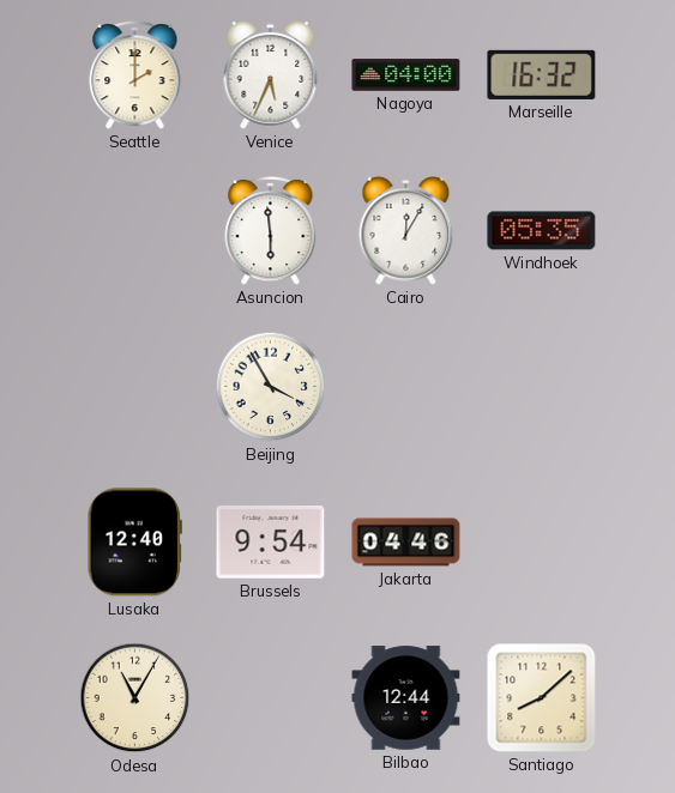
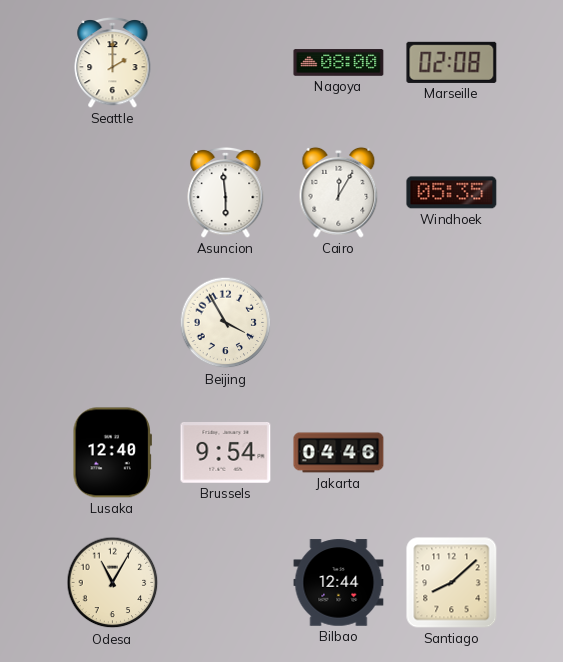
Venice: 5:34 -> none (271, 74)
Nagoya: 04:00 -> 08:00 (339, 63)
Marseille: 16:32 -> 02:08 (452, 62)
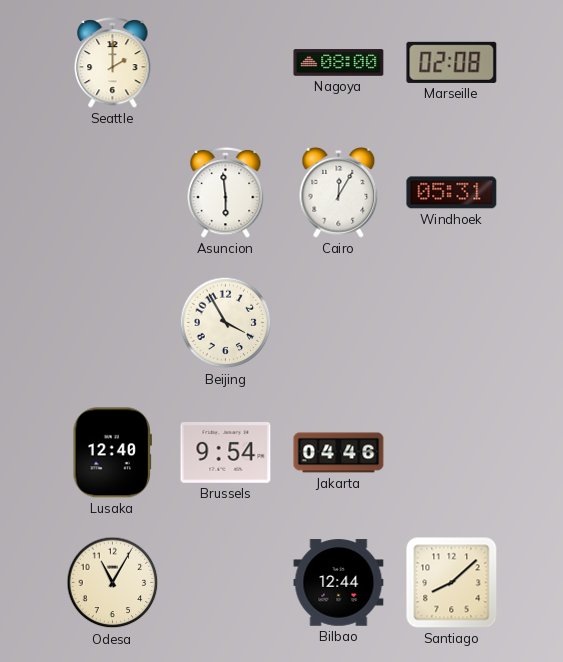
Windhoek: 05:35 -> 05:31 (452, 193)
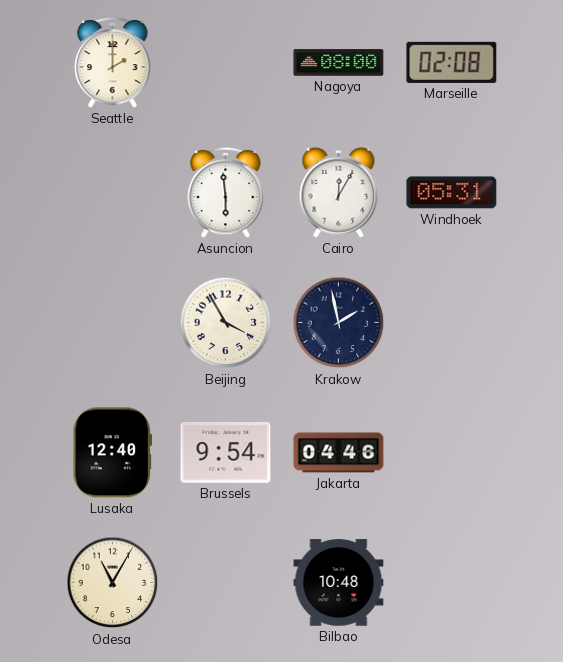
Krakow: none -> 1:58 (339, 323)
Bilbao: 12:44 -> 10:48 (339, 583)
Santiago: 8:08 -> none (452, 583)
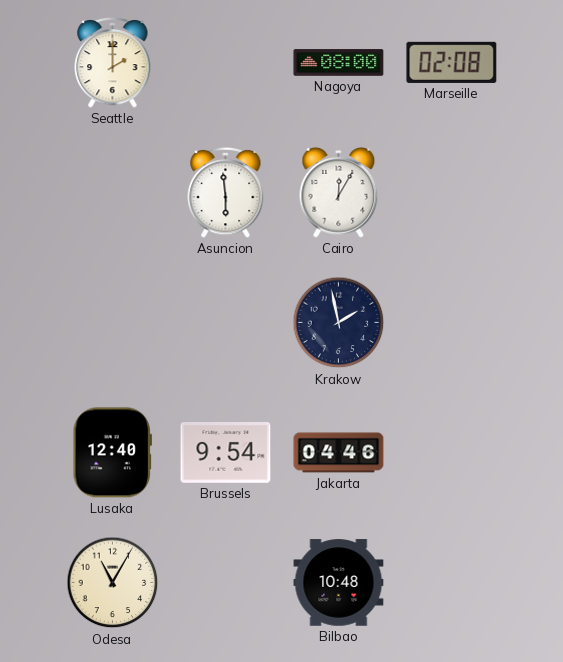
Windhoek: 05:31 -> none (452, 193)
Beijing: 3:55 -> none (226, 323)
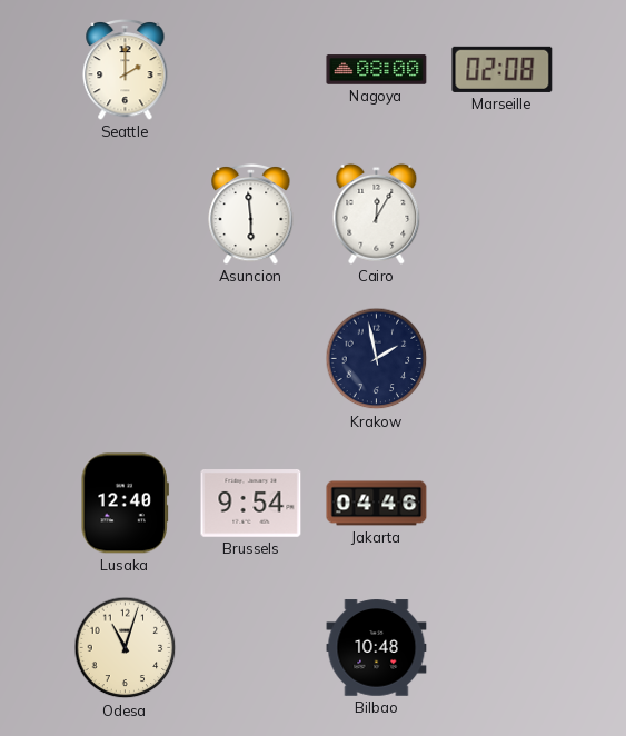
Odesa: 11:05 -> 11:03 (126, 648)
